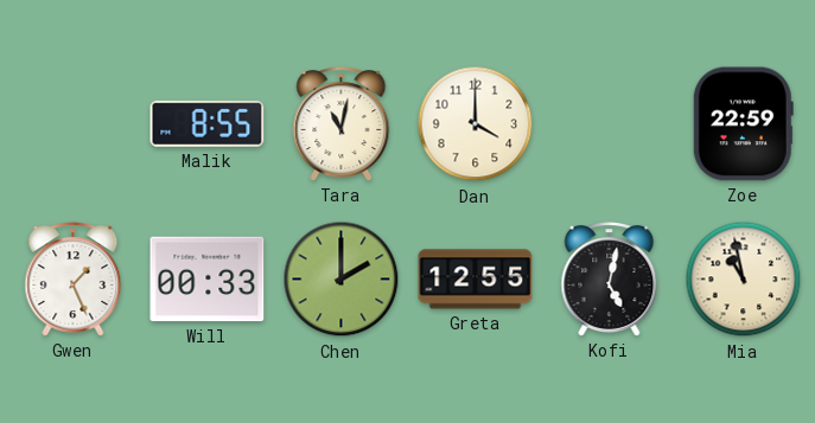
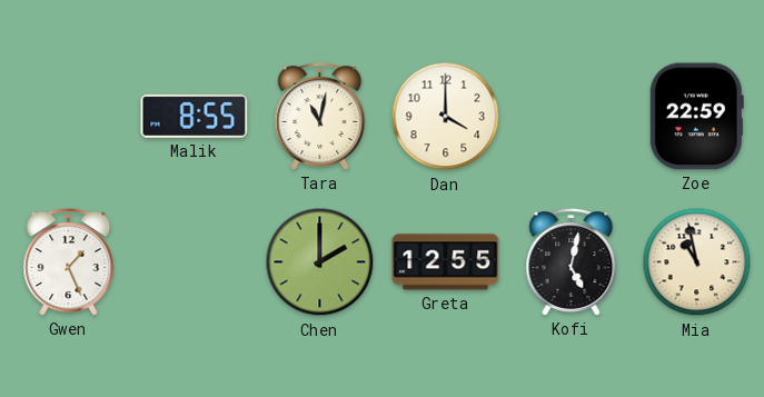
Will: 00:33 -> none (208, 280)
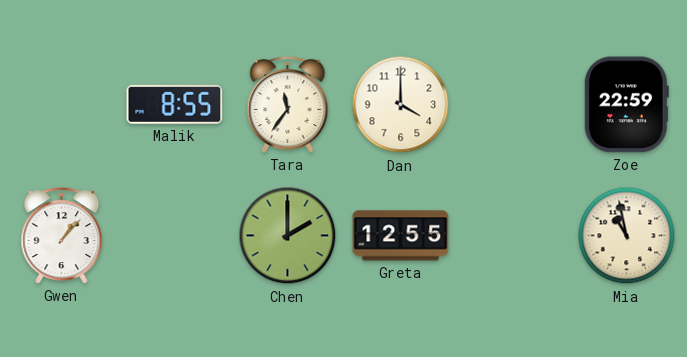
Tara: 11:02 -> 11:36 (288, 105)
Gwen: 1:26 -> 1:07 (62, 236)
Kofi: 5:02 -> none (572, 262)
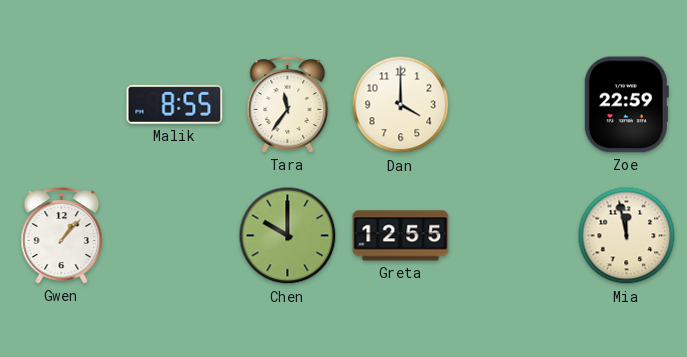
Chen: 2:00 -> 10:00 (288, 236)
Mia: 10:58 -> 11:58 (627, 236)
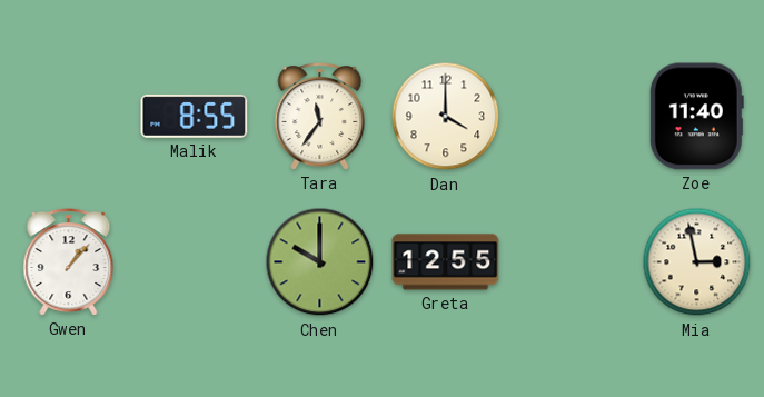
Zoe: 22:59 -> 11:40 (696, 117)
Mia: 11:58 -> 2:58 (697, 262)
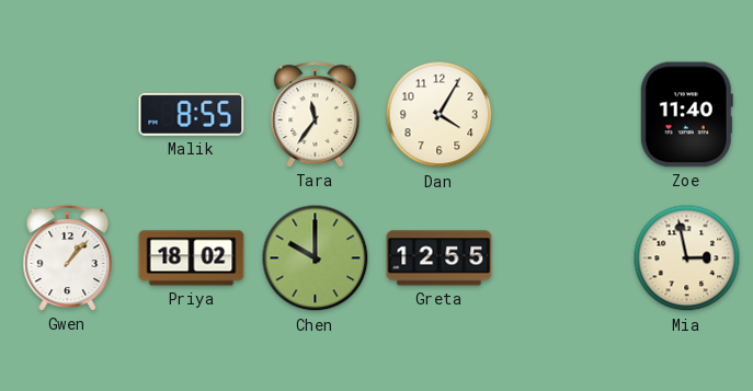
Dan: 4:00 -> 4:05 (440, 115)
Priya: none -> 18:02 (192, 258)
